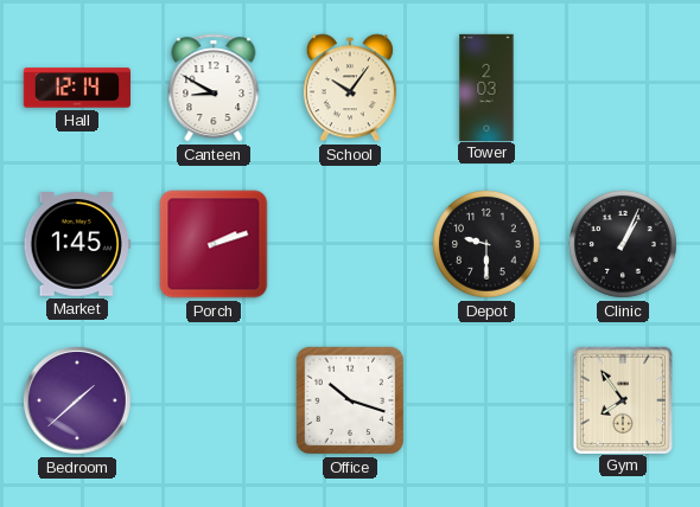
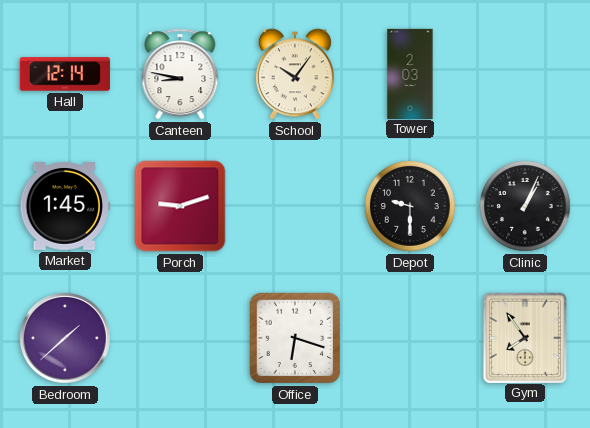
Canteen: 8:50 -> 8:47 (180, 74)
Porch: 2:12 -> 9:12 (180, 206)
Office: 10:18 -> 6:18 (295, 338)
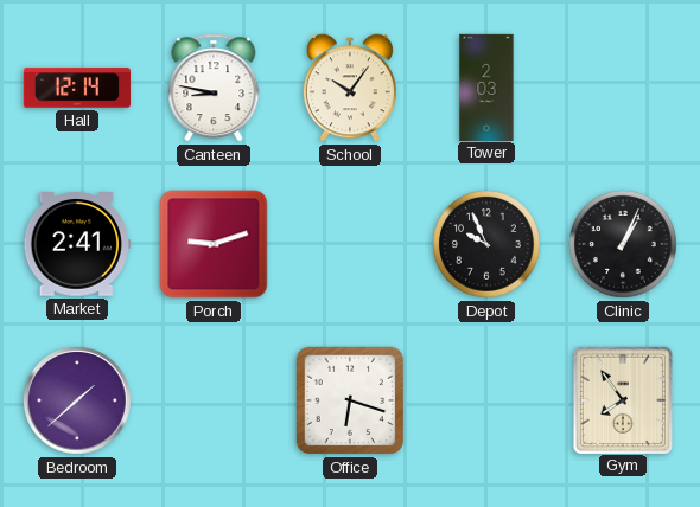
Market: 1:45 -> 2:41 (77, 244)
Depot: 9:30 -> 9:56 (486, 244)
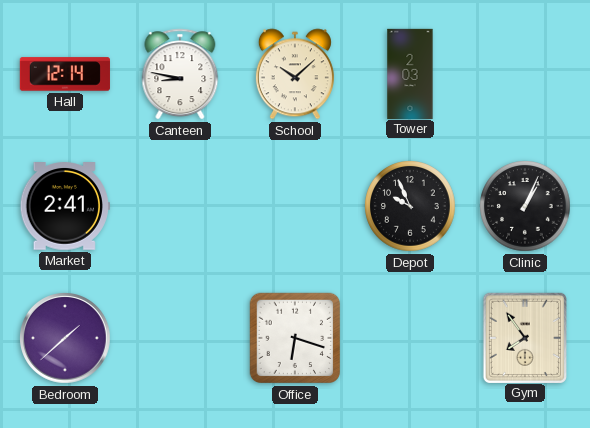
School: 10:06 -> 10:08 (295, 74)
Porch: 9:12 -> none (214, 244)
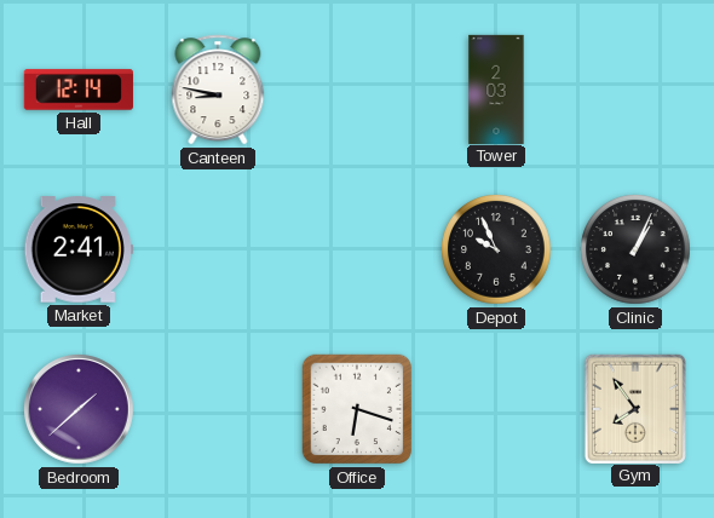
School: 10:08 -> none (295, 74)
